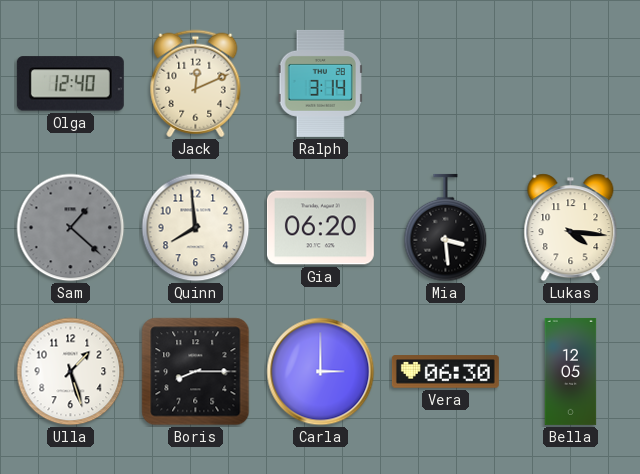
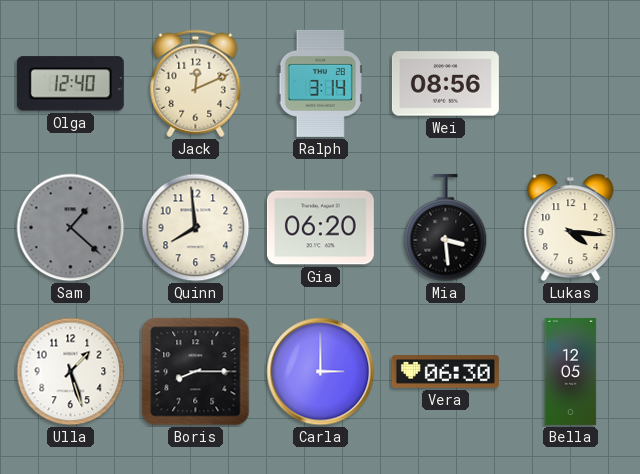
Wei: none -> 08:56 (445, 84)
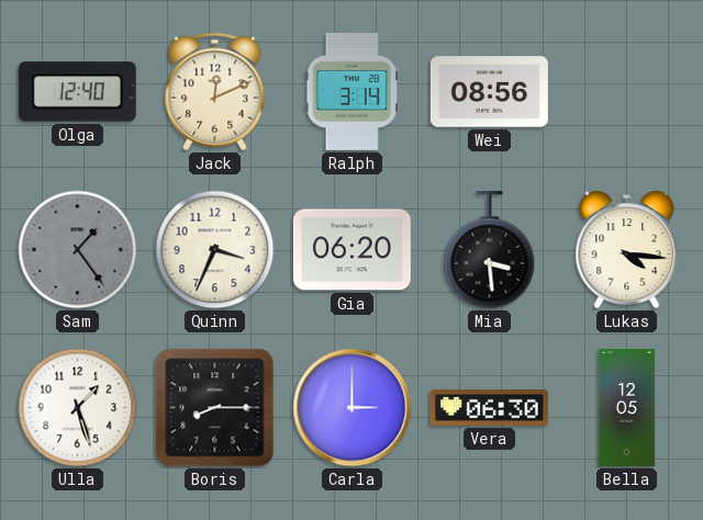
Sam: 1:22 -> 1:24 (78, 250)
Quinn: 7:59 -> 3:34 (215, 250)
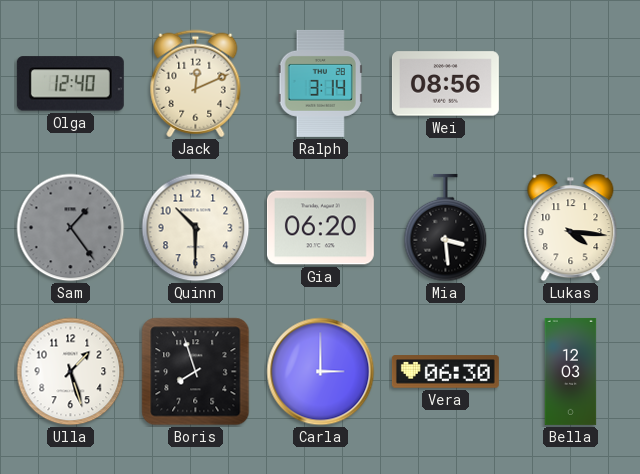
Quinn: 3:34 -> 10:30 (196, 228)
Boris: 8:15 -> 7:57 (196, 372)
Bella: 12:05 -> 12:03 (571, 371)
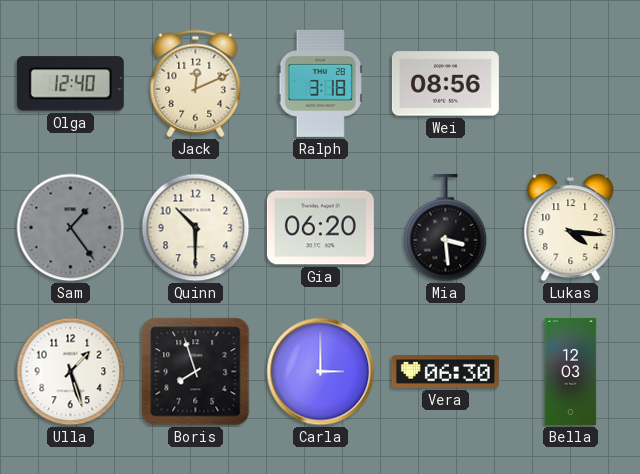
Ralph: 3:14 -> 3:18 (320, 83)
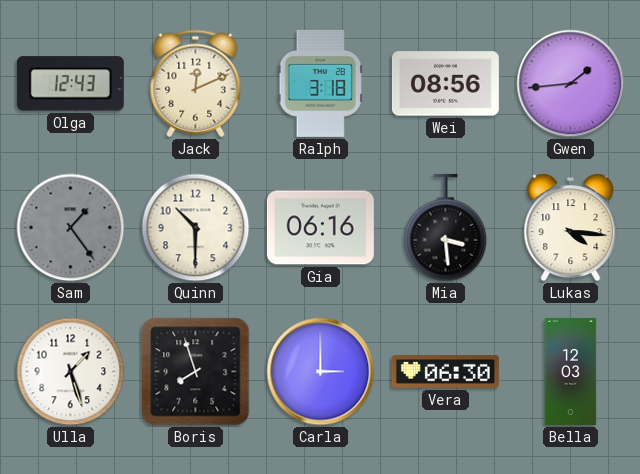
Olga: 12:40 -> 12:43 (70, 84)
Gwen: none -> 1:44 (571, 84)
Gia: 06:20 -> 06:16 (320, 228)
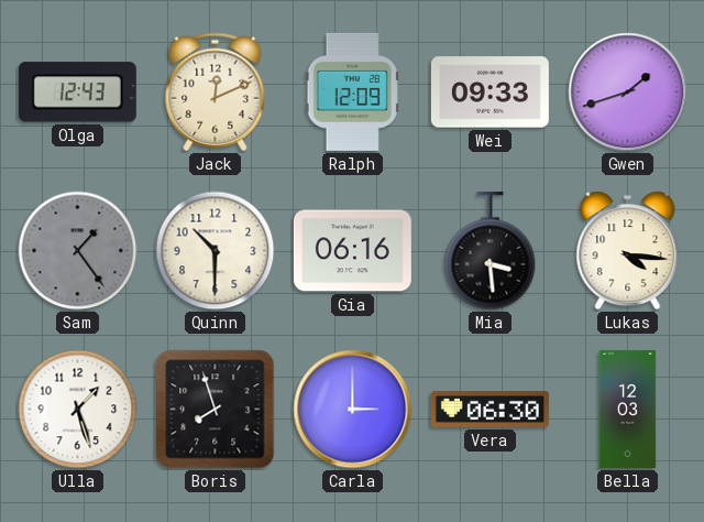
Ralph: 3:18 -> 12:09 (352, 91)
Wei: 08:56 -> 09:33 (490, 93)
Gwen: 1:44 -> 1:42 (628, 93)
